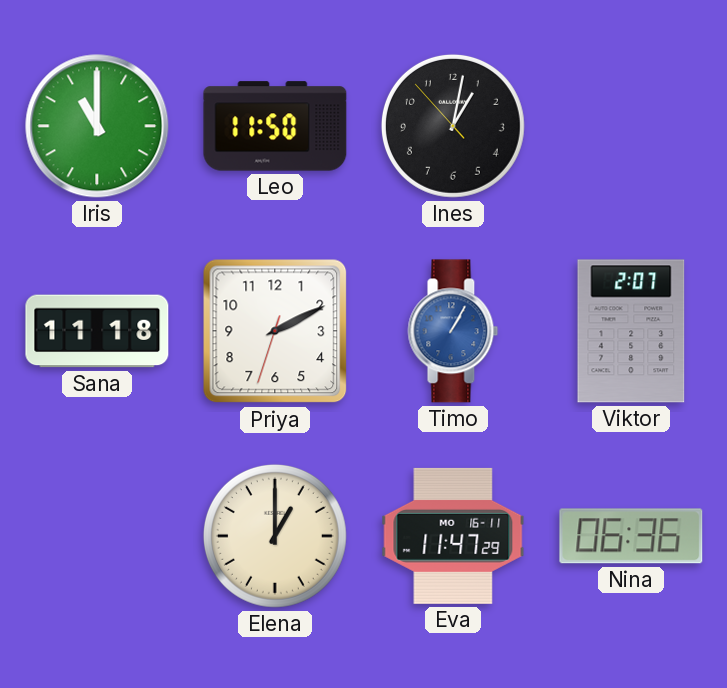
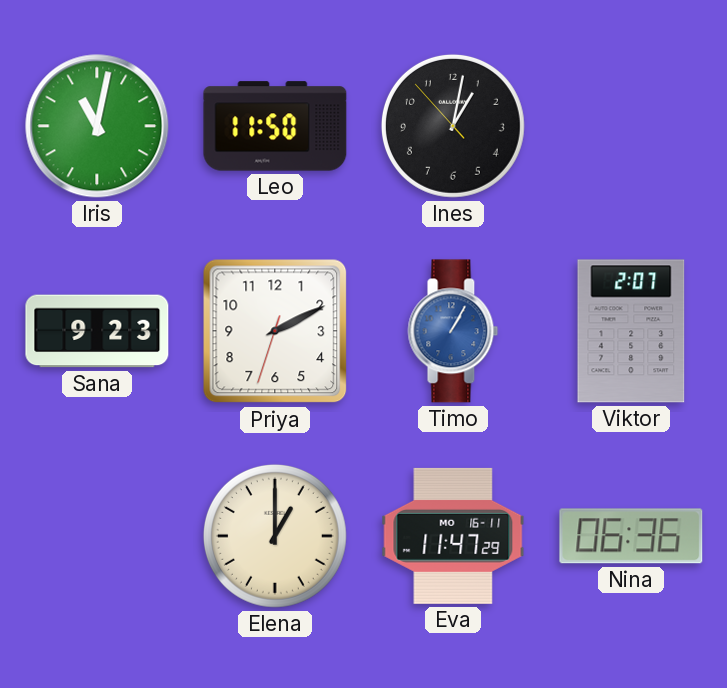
Iris: 11:00 -> 11:02 (97, 126)
Sana: 11:18 -> 9:23 (97, 331)
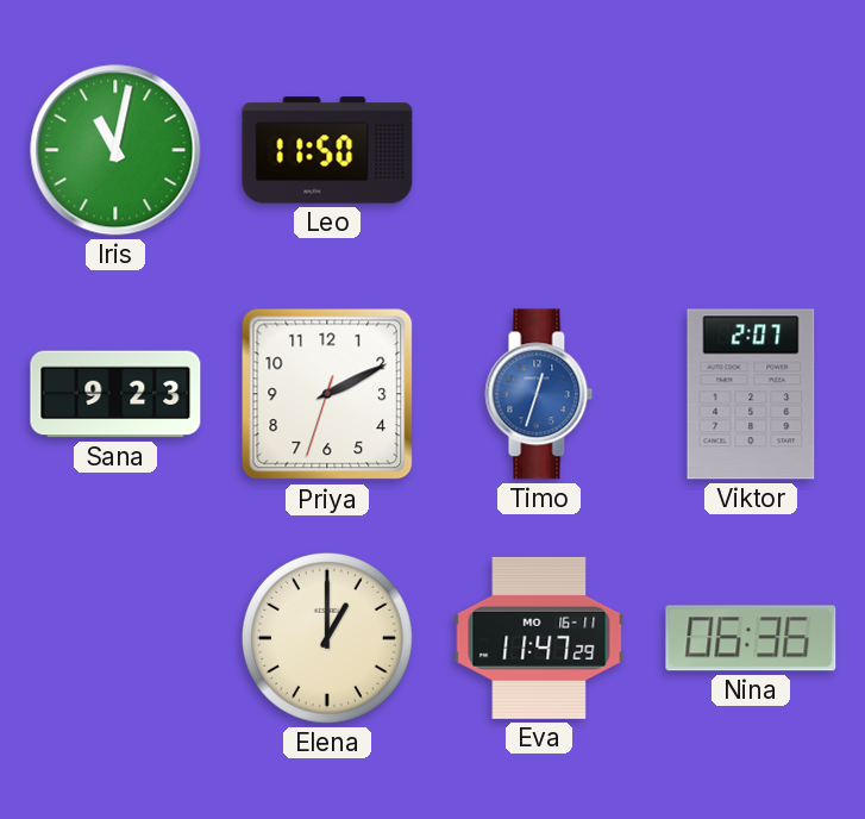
Ines: 1:01 -> none (453, 126)
Timo: 1:05 -> 12:33 (539, 394)
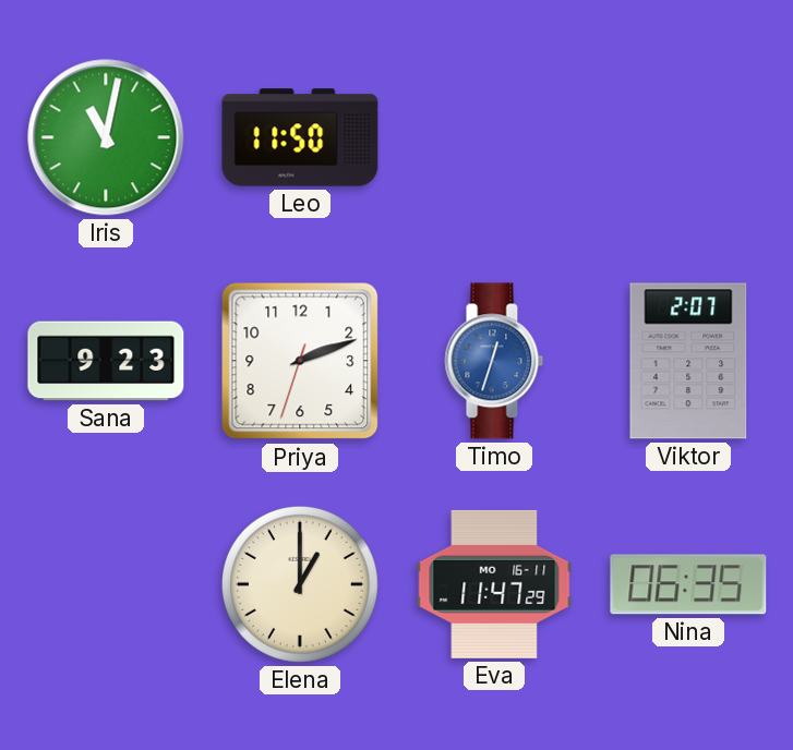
Priya: 2:10 -> 2:11 (300, 361)
Nina: 06:36 -> 06:35 (688, 584)
